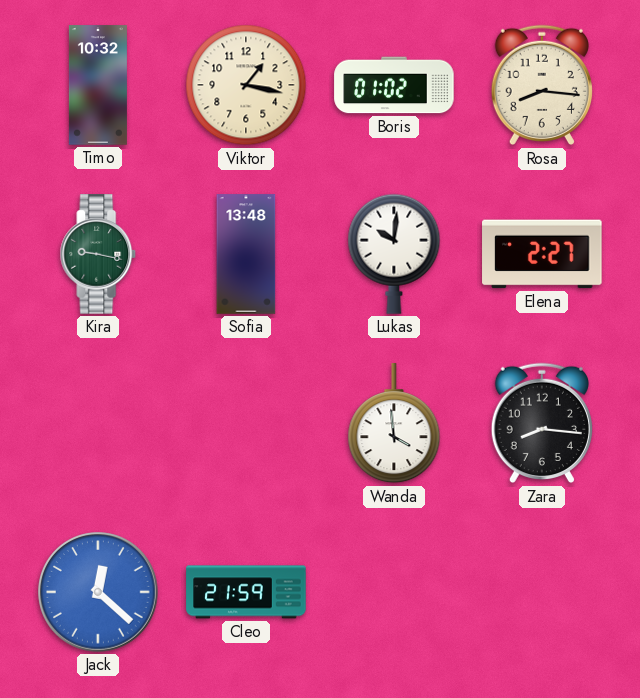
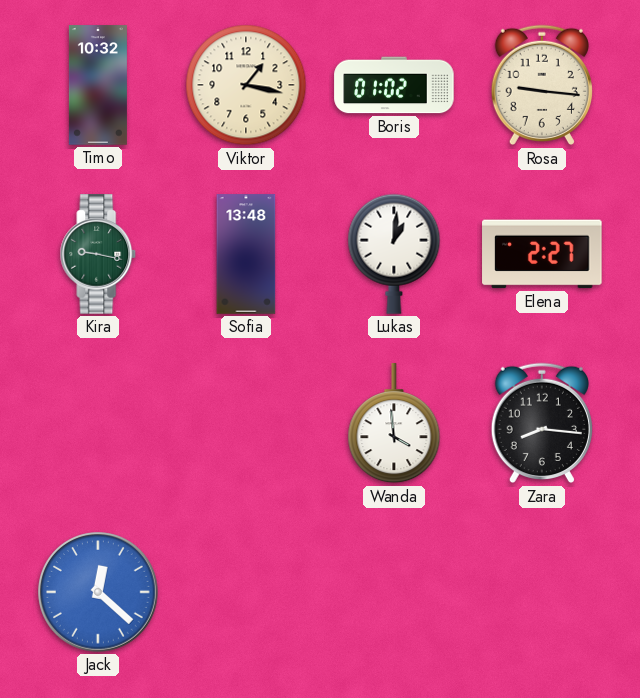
Rosa: 8:16 -> 9:16 (542, 85)
Lukas: 10:01 -> 1:01 (394, 254)
Cleo: 21:59 -> none (246, 592)
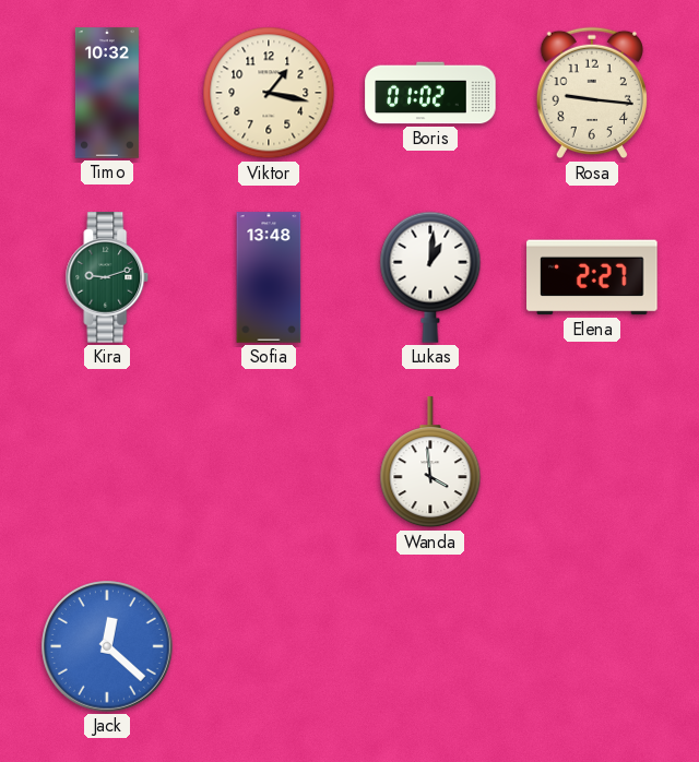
Kira: 9:17 -> 9:12 (107, 277)
Zara: 8:16 -> none (542, 423)
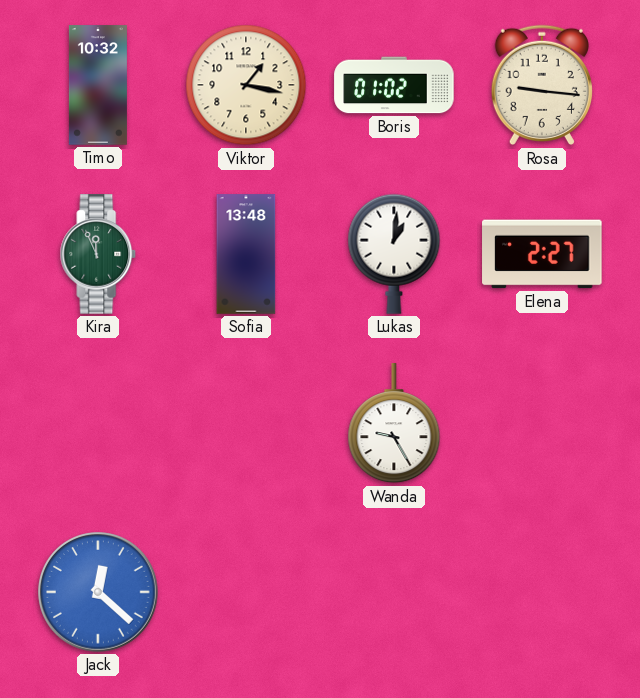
Kira: 9:12 -> 11:56 (98, 254)
Wanda: 3:59 -> 9:25 (394, 424)
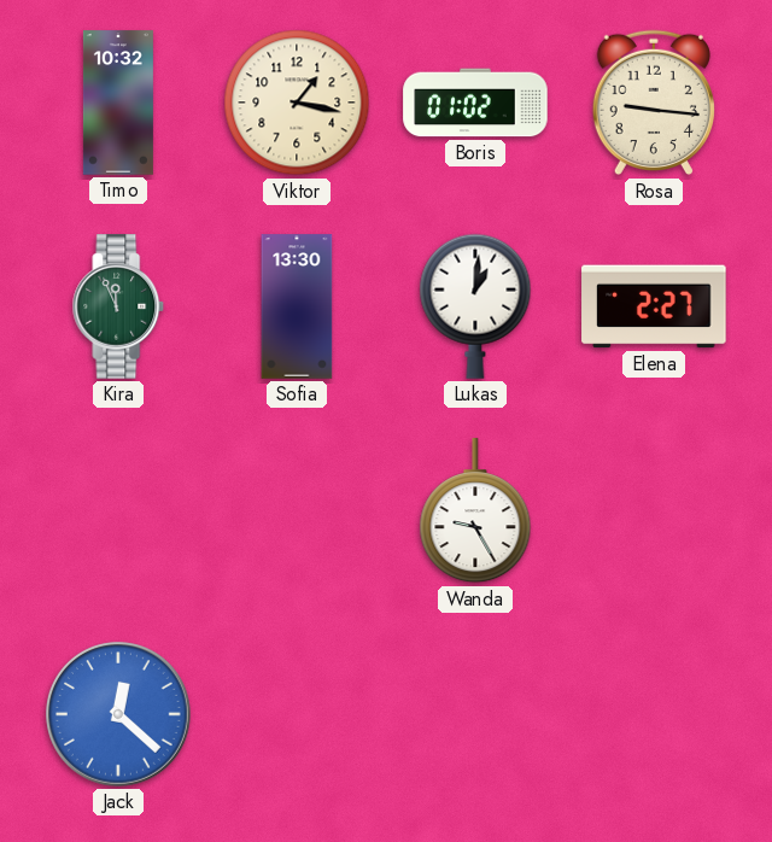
Sofia: 13:48 -> 13:30 (297, 306)
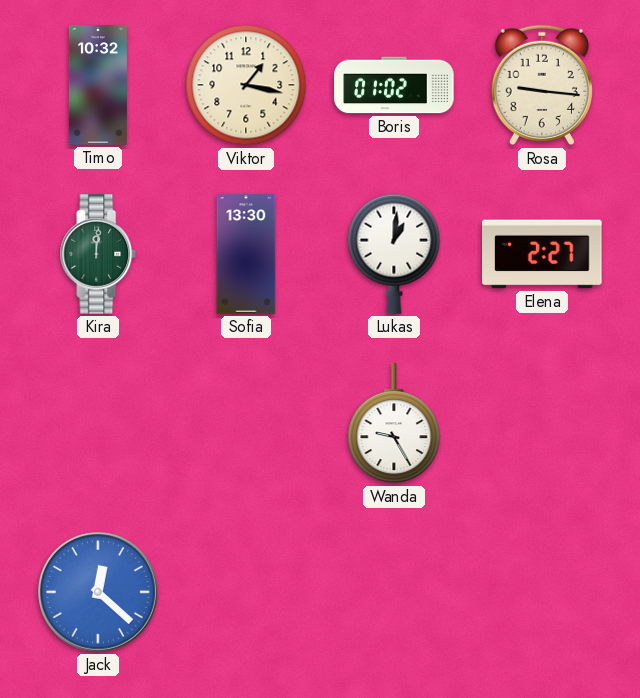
Kira: 11:56 -> 12:01 (98, 254)
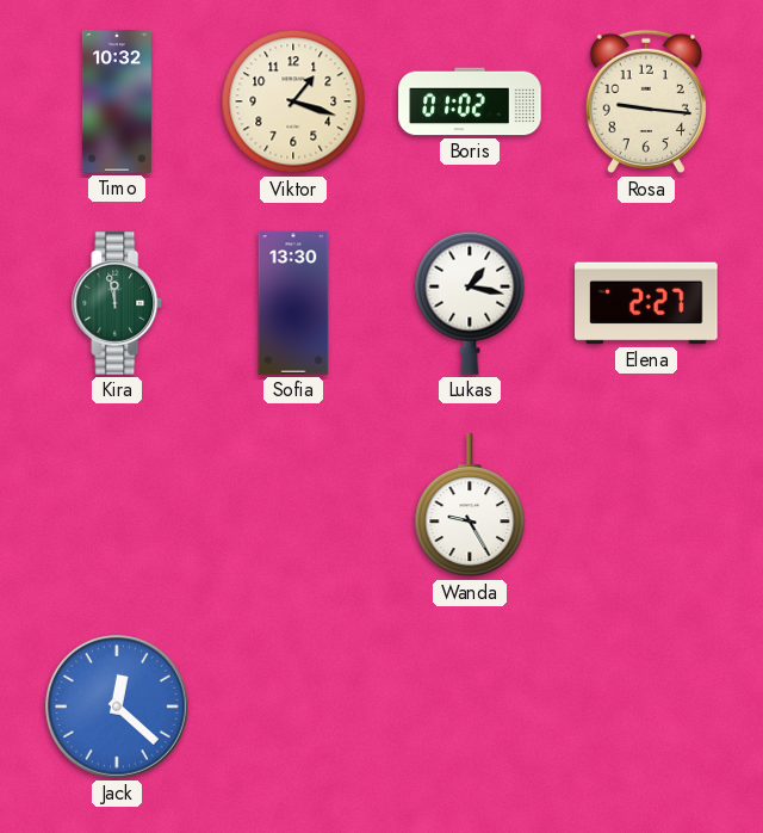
Viktor: 1:17 -> 1:18 (293, 101)
Kira: 12:01 -> 11:58 (117, 303)
Lukas: 1:01 -> 1:17 (470, 303)
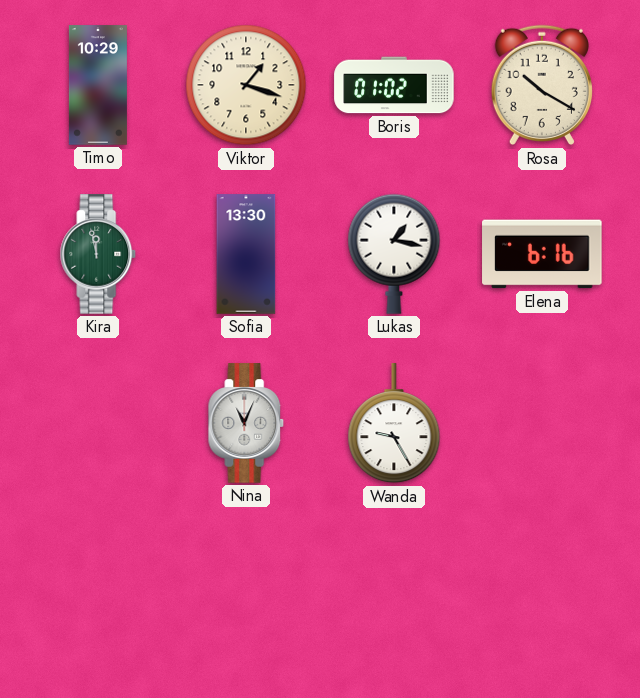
Timo: 10:32 -> 10:29 (98, 85)
Rosa: 9:16 -> 10:20 (542, 85)
Elena: 2:27 -> 6:16 (542, 254)
Nina: none -> 11:04 (246, 423)
Jack: 12:22 -> none (118, 708)
